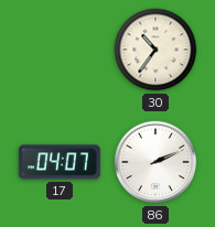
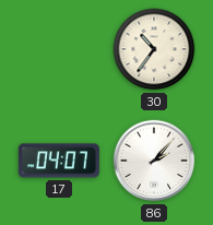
86: 2:11 -> 2:07 (154, 161)
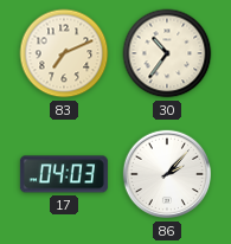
83: none -> 7:11 (64, 53)
17: 04:07 -> 04:03 (64, 174)
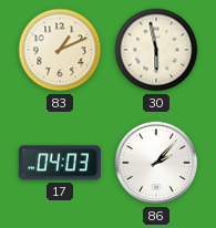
83: 7:11 -> 1:11 (60, 50)
30: 10:36 -> 5:58 (156, 50)
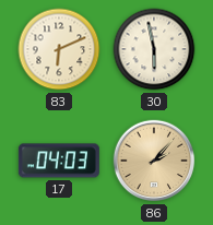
83: 1:11 -> 6:11 (59, 49)
86 dial: white -> champagne (154, 161)
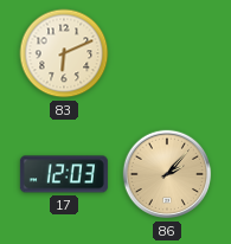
30: 5:58 -> none (154, 49)
17: 04:03 -> 12:03 (64, 174)
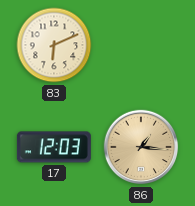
86: 2:07 -> 1:16 (141, 147)
